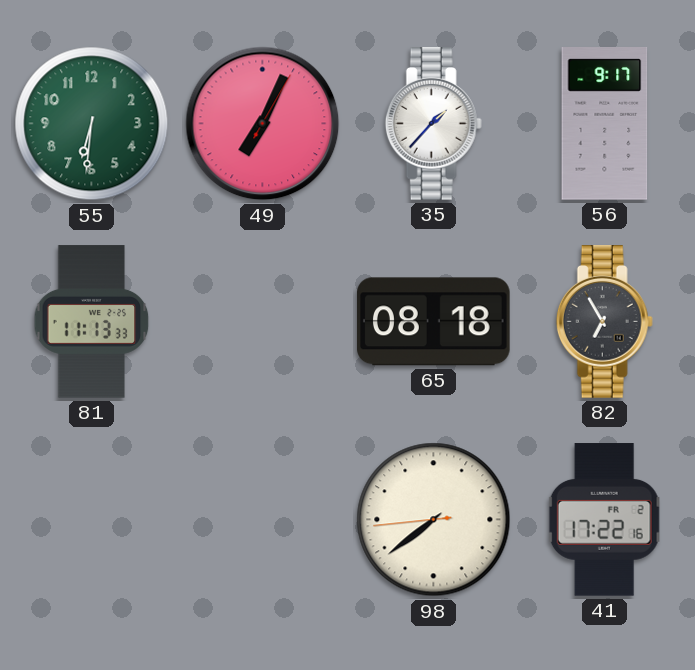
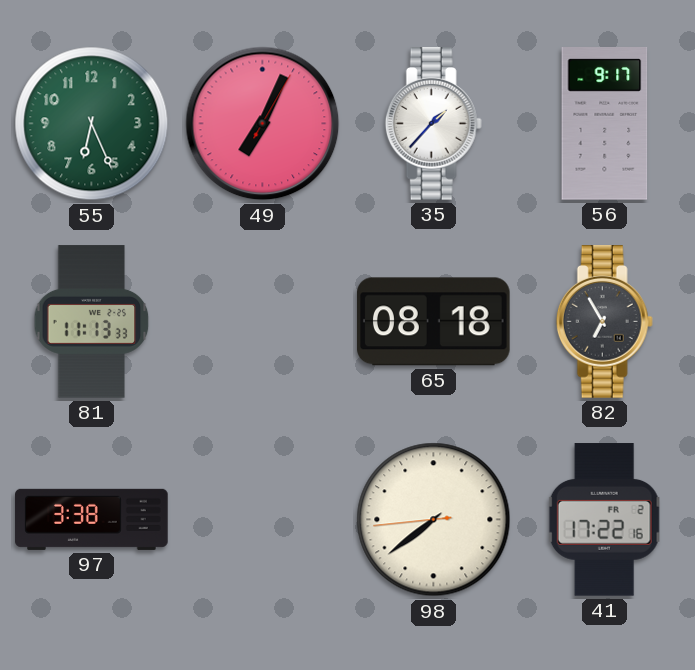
55: 6:31 -> 6:26 (92, 124)
97: none -> 3:38 (92, 519)
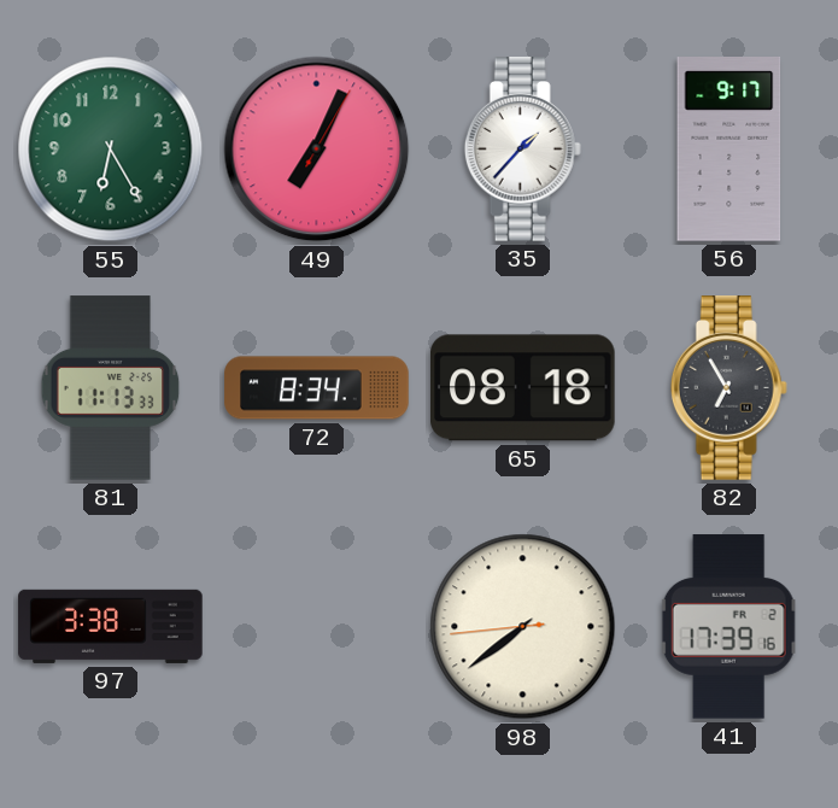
55: 6:26 -> 6:25 (111, 150)
72: none -> 8:34 (317, 388)
41: 17:22 -> 17:39 (728, 627)
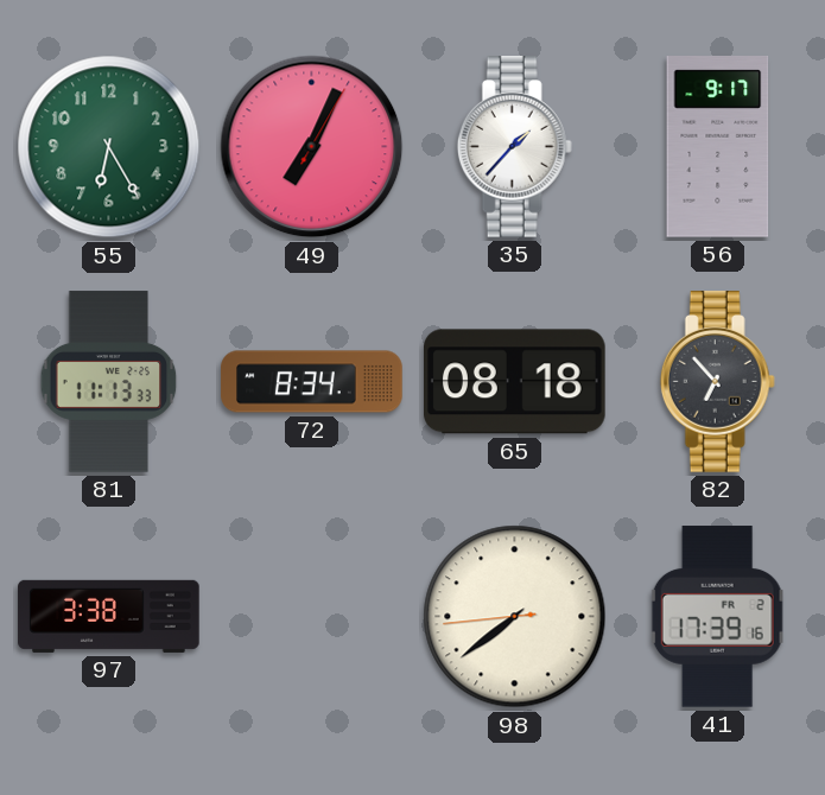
82: 6:55 -> 6:53 (717, 382)
